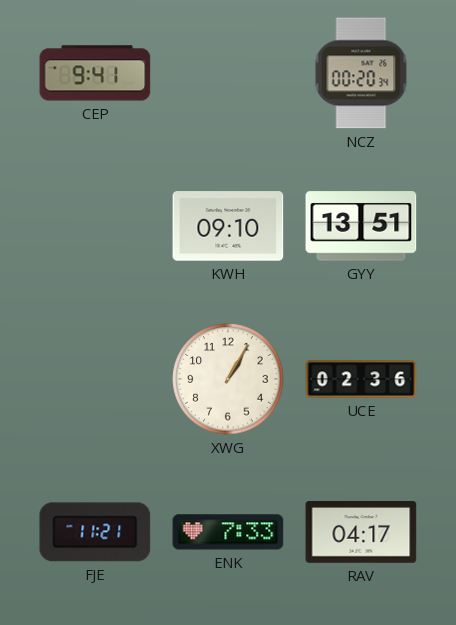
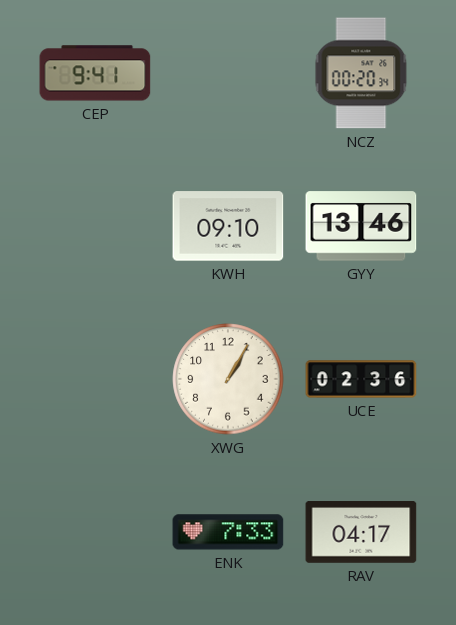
GYY: 13:51 -> 13:46 (361, 226)
FJE: 11:21 -> none (95, 532)
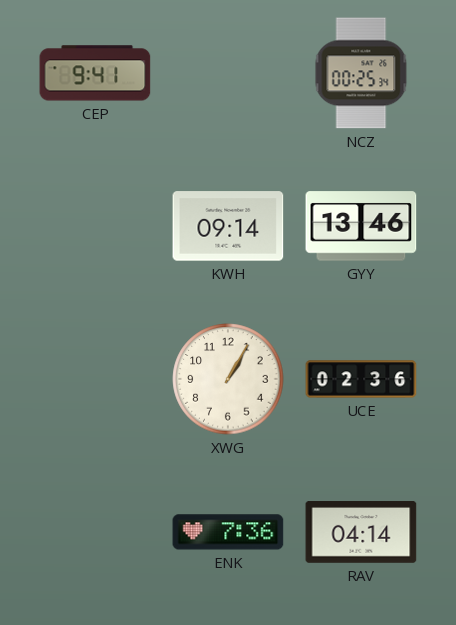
NCZ: 00:20 -> 00:25 (361, 73)
KWH: 09:10 -> 09:14 (228, 226)
ENK: 7:33 -> 7:36 (228, 532)
RAV: 04:17 -> 04:14 (361, 533)
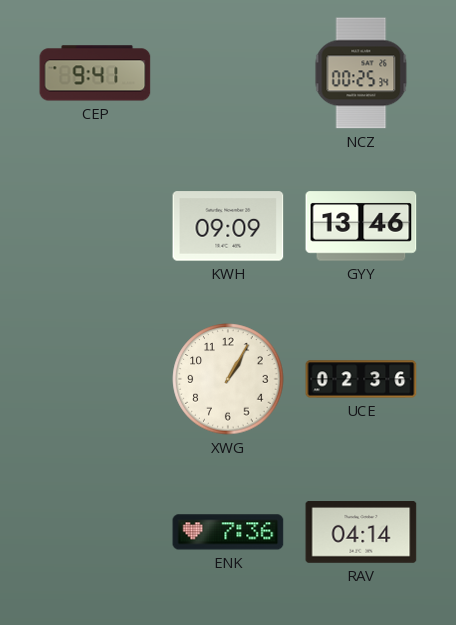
KWH: 09:14 -> 09:09 (228, 226)
